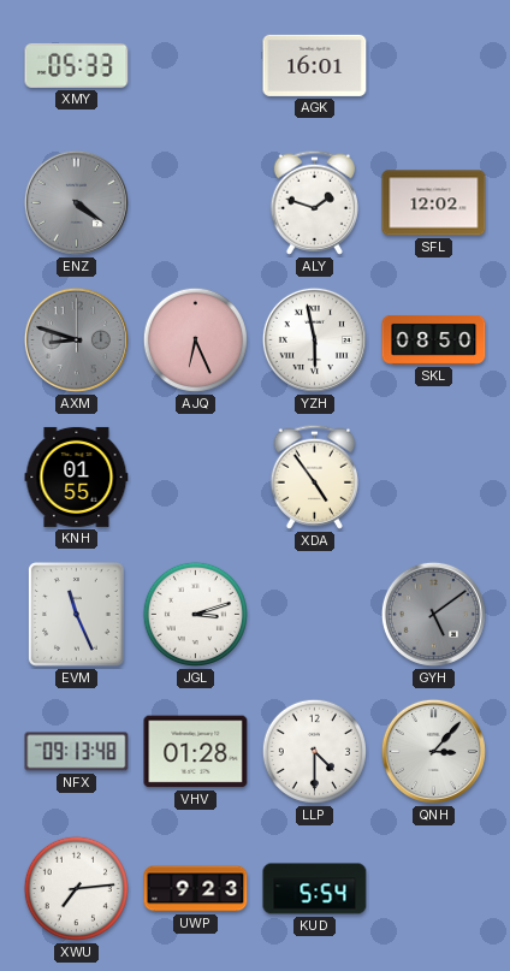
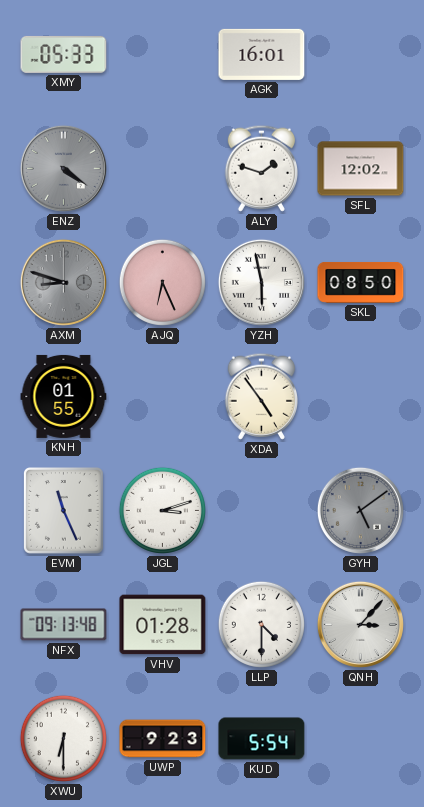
XWU: 7:14 -> 6:30 (63, 738)
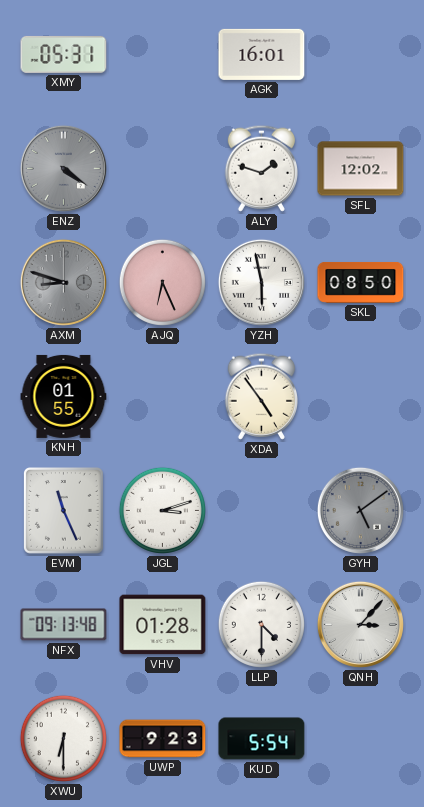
XMY: 05:33 -> 05:31 (64, 54)
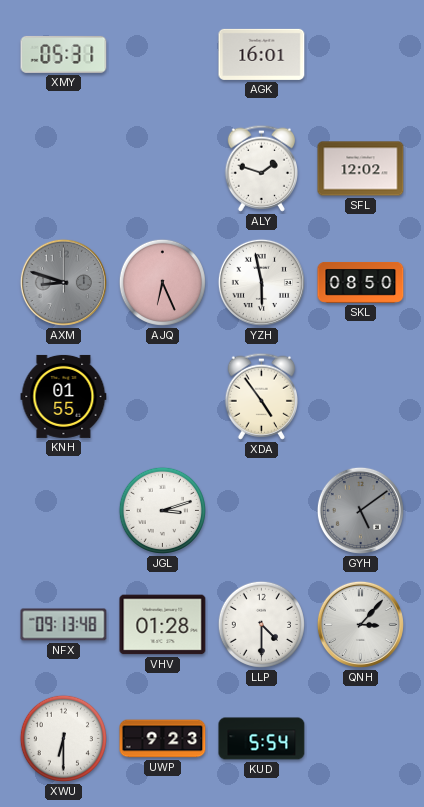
ENZ: 4:21 -> none (63, 168)
EVM: 11:26 -> none (64, 511)
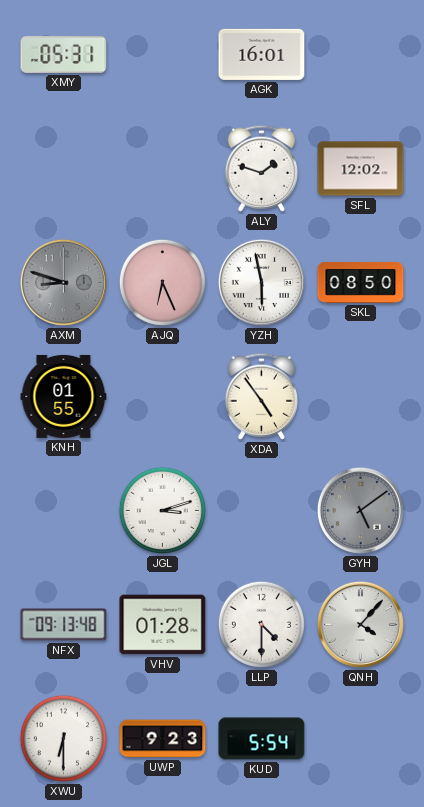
QNH: 3:07 -> 4:07 (360, 624)
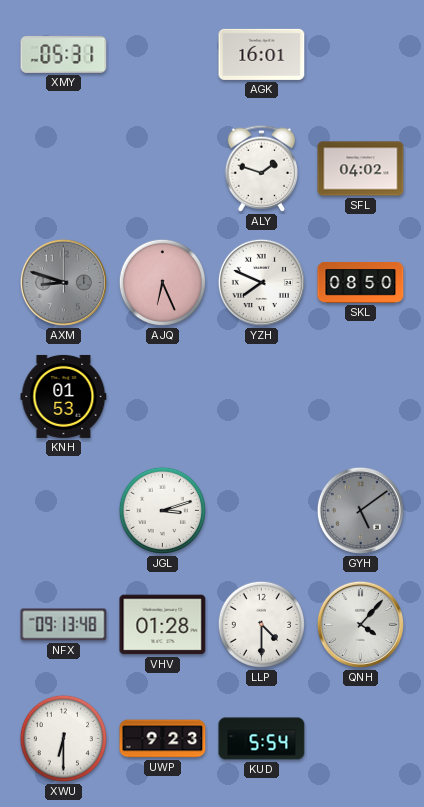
SFL: 12:02 -> 04:02 (361, 169)
YZH: 5:58 -> 7:49 (261, 282)
KNH: 01:55 -> 01:53 (64, 396)
XDA: 4:54 -> none (261, 396)
